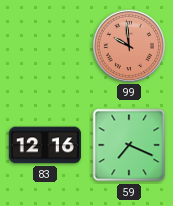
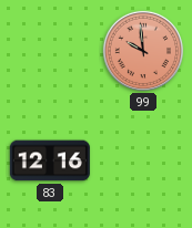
59: 7:19 -> none (129, 145)
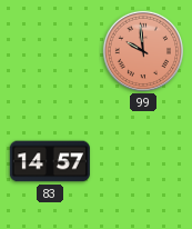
83: 12:16 -> 14:57 (50, 161)
